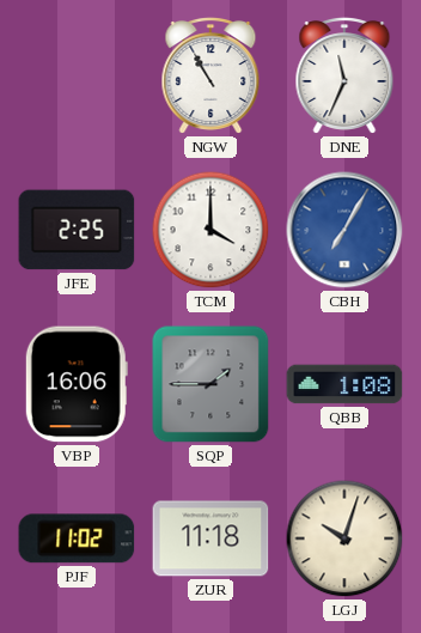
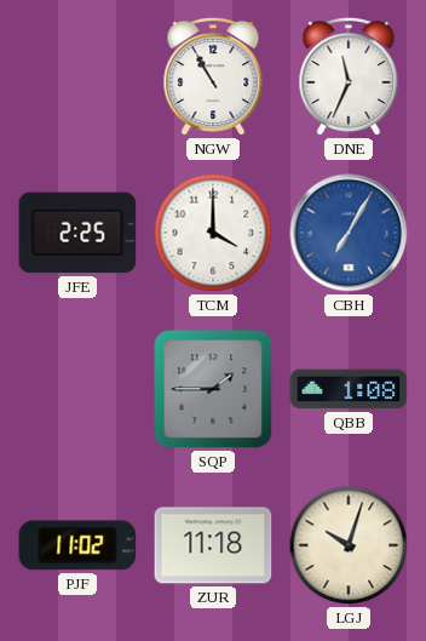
VBP: 16:06 -> none (77, 384)
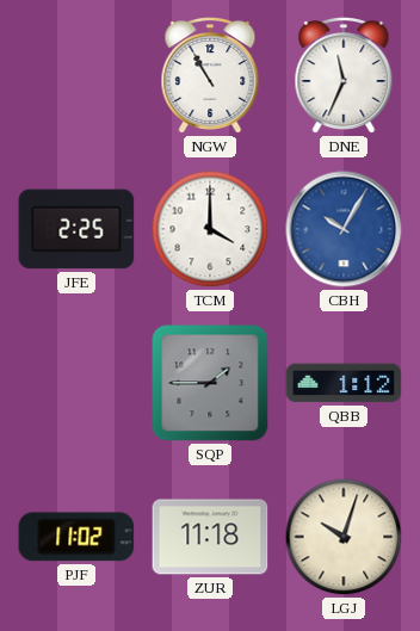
CBH: 7:05 -> 10:05 (344, 229)
QBB: 1:08 -> 1:12 (344, 383)
